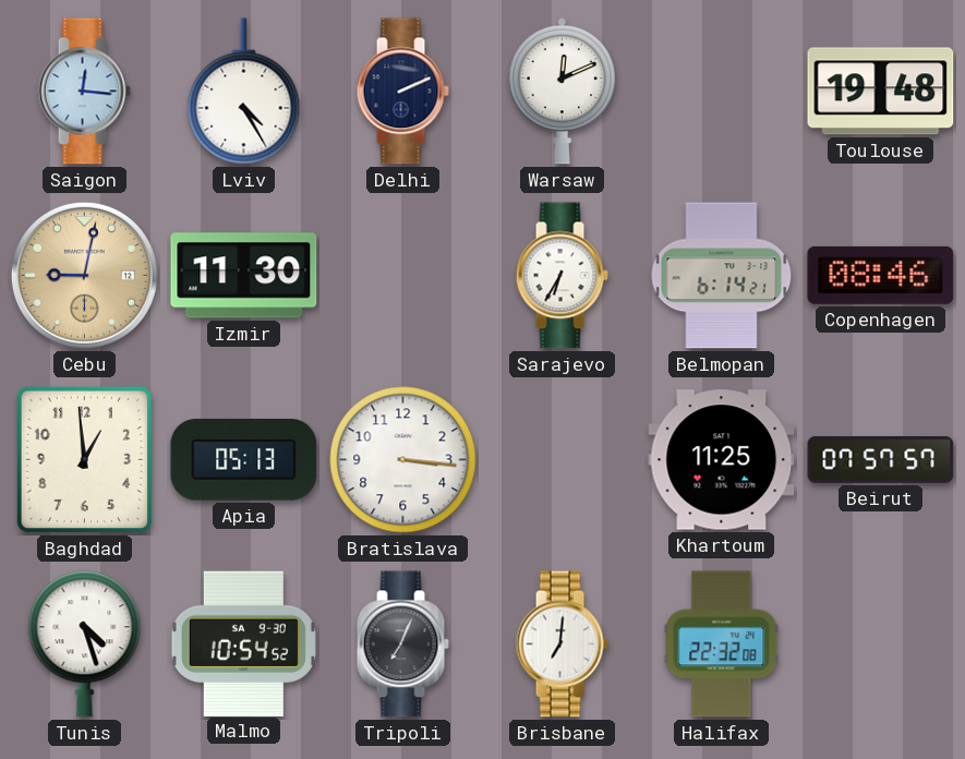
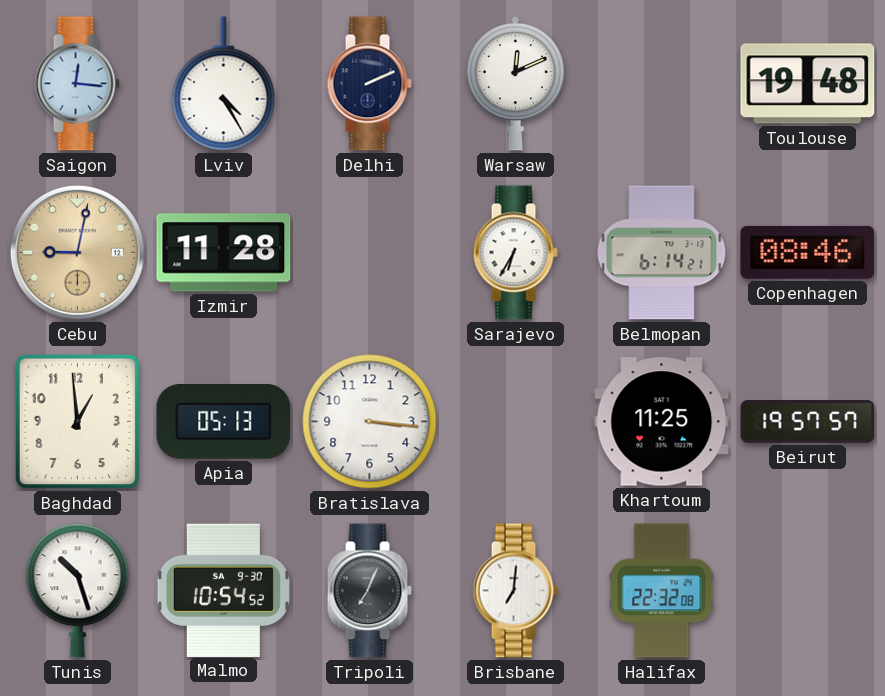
Izmir: 11:30 -> 11:28 (224, 253)
Beirut: 07:57 -> 19:57 (808, 422)
Tunis: 4:27 -> 10:27 (78, 591)
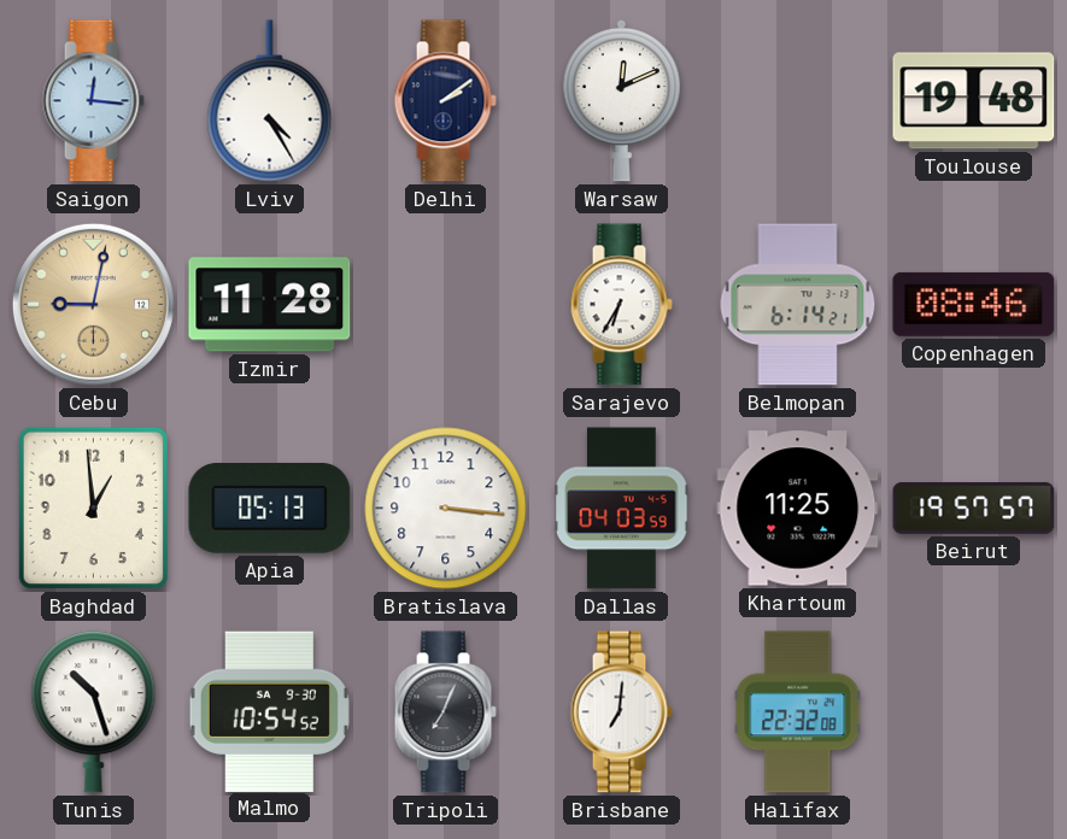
Delhi: 2:11 -> 2:09 (445, 101)
Dallas: none -> 04:03 (622, 509)
